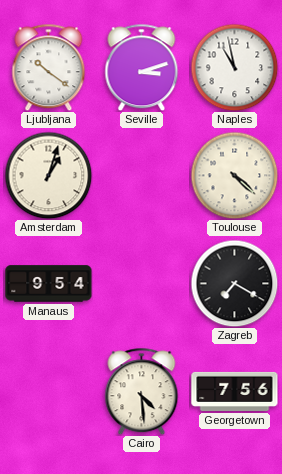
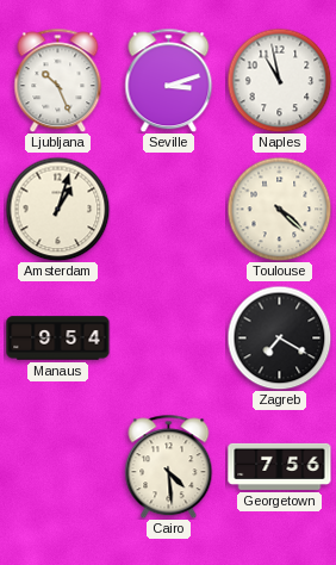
Ljubljana: 10:21 -> 10:26 (58, 80)
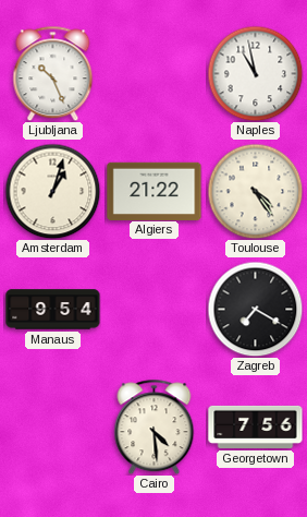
Seville: 3:12 -> none (169, 80)
Algiers: none -> 21:22 (155, 191)
Toulouse: 4:22 -> 4:24 (255, 191)
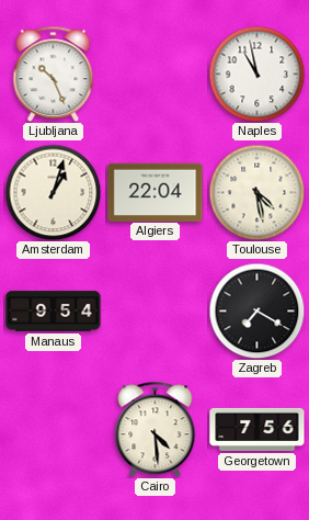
Algiers: 21:22 -> 22:04 (156, 192)
Toulouse: 4:24 -> 4:28 (256, 192)
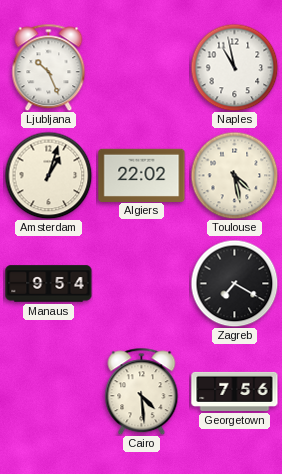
Algiers: 22:04 -> 22:02 (142, 175)
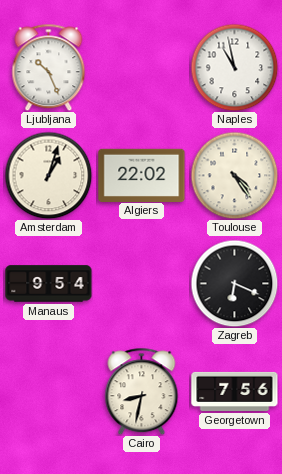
Toulouse: 4:28 -> 4:24 (234, 175)
Zagreb: 7:20 -> 6:19 (234, 283)
Cairo: 4:29 -> 8:32 (142, 391)
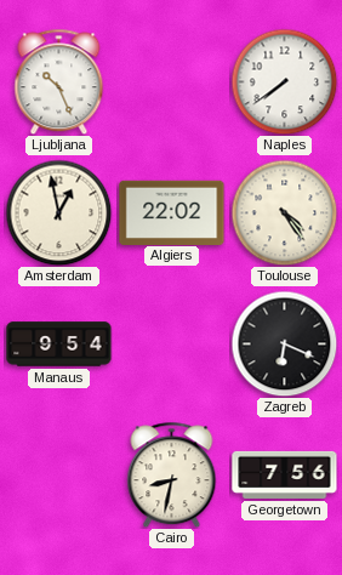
Naples: 10:58 -> 7:39 (284, 81)
Amsterdam: 1:03 -> 12:58 (58, 212)
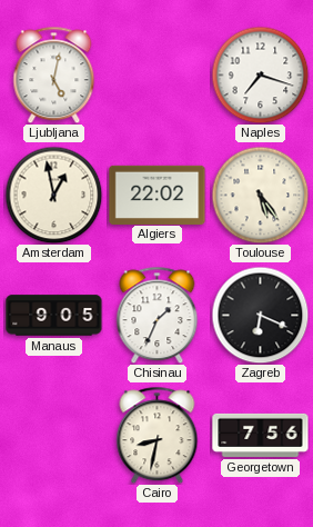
Ljubljana: 10:26 -> 5:02 (54, 74)
Naples: 7:39 -> 7:18 (260, 74)
Toulouse: 4:24 -> 5:24 (260, 195)
Manaus: 9:54 -> 9:05 (54, 316)
Chisinau: none -> 1:34 (158, 315)
